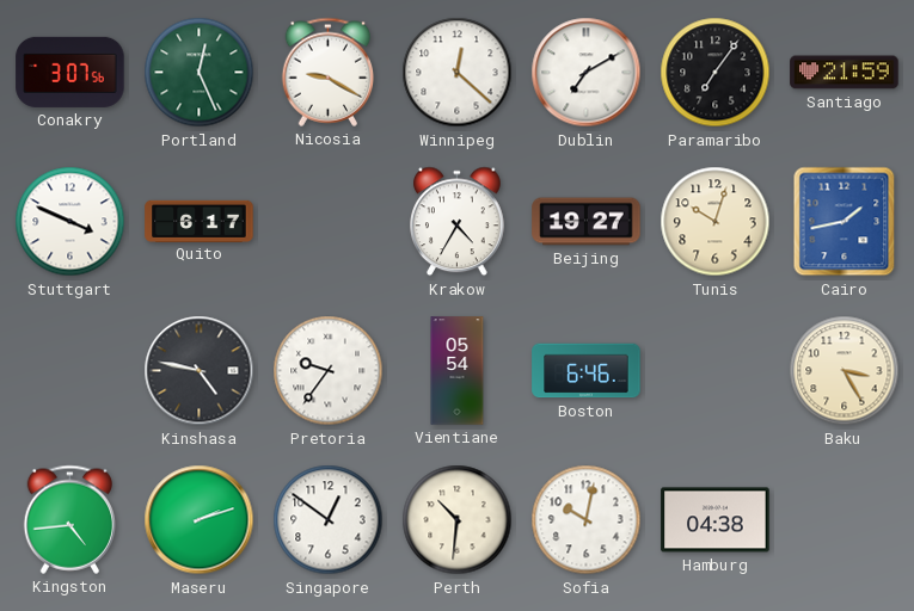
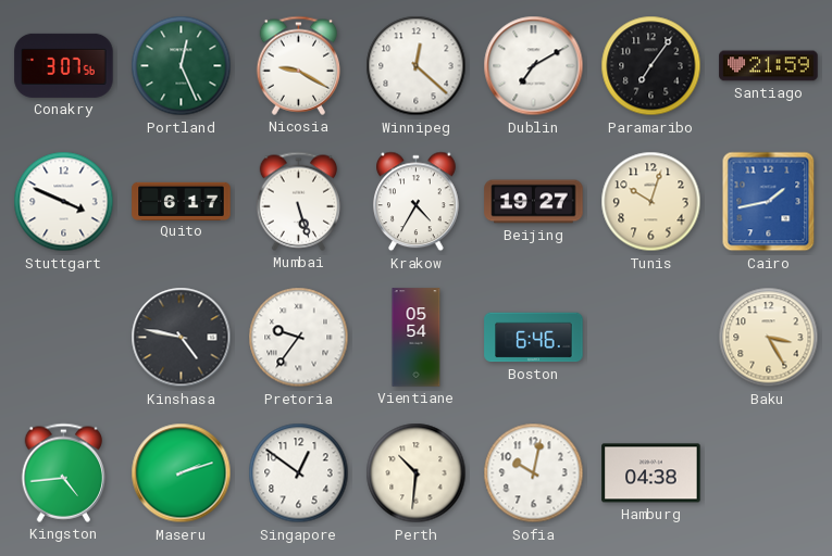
Mumbai: none -> 5:27 (299, 201)
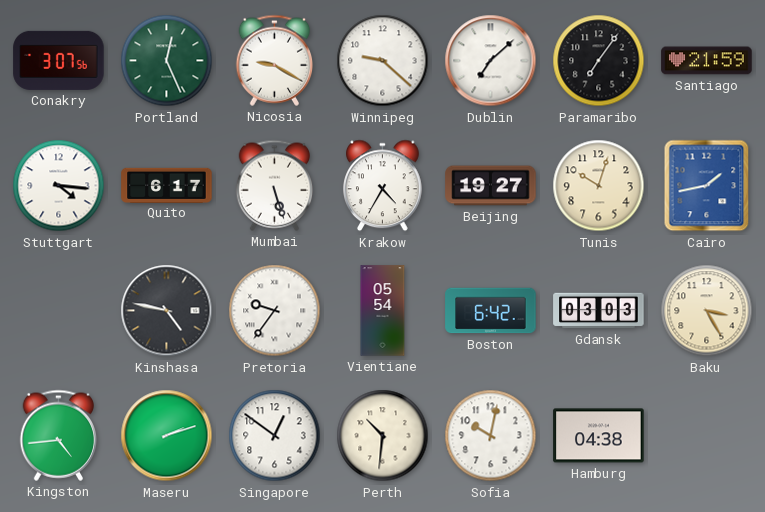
Winnipeg: 12:22 -> 9:22 (383, 61)
Dublin: 7:10 -> 7:08 (491, 61)
Stuttgart: 3:49 -> 4:16 (59, 186)
Boston: 6:46 -> 6:42 (491, 311)
Gdansk: none -> 03:03 (599, 311)
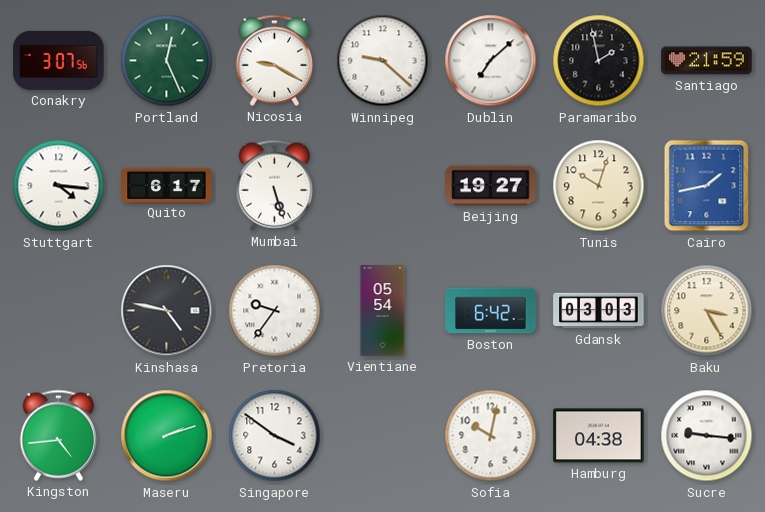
Paramaribo: 7:06 -> 1:58 (599, 61)
Krakow: 4:35 -> none (383, 186)
Singapore: 12:51 -> 3:51 (275, 436)
Perth: 10:31 -> none (383, 436)
Sucre: none -> 9:16 (707, 436)
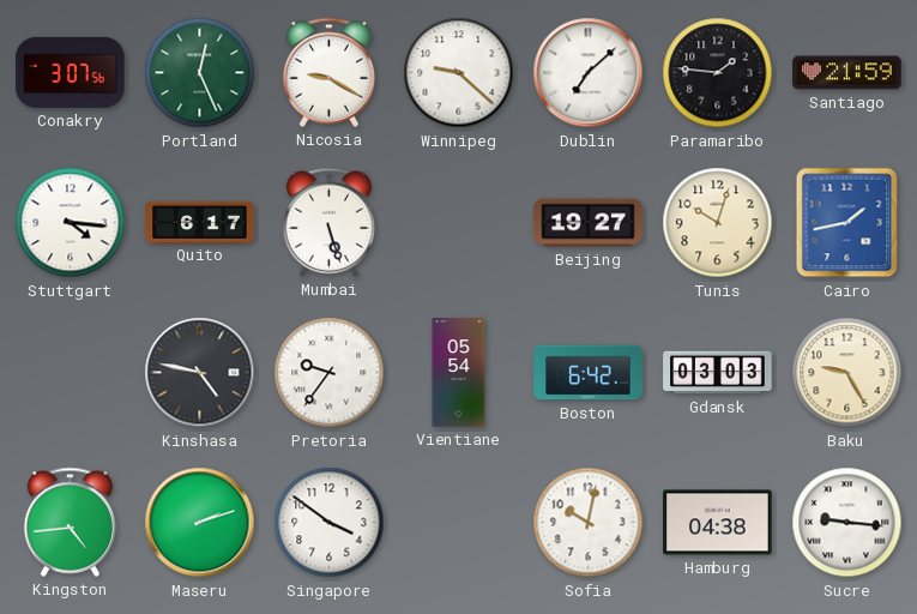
Paramaribo: 1:58 -> 1:46 (718, 73)
Baku: 3:25 -> 9:25 (847, 373)
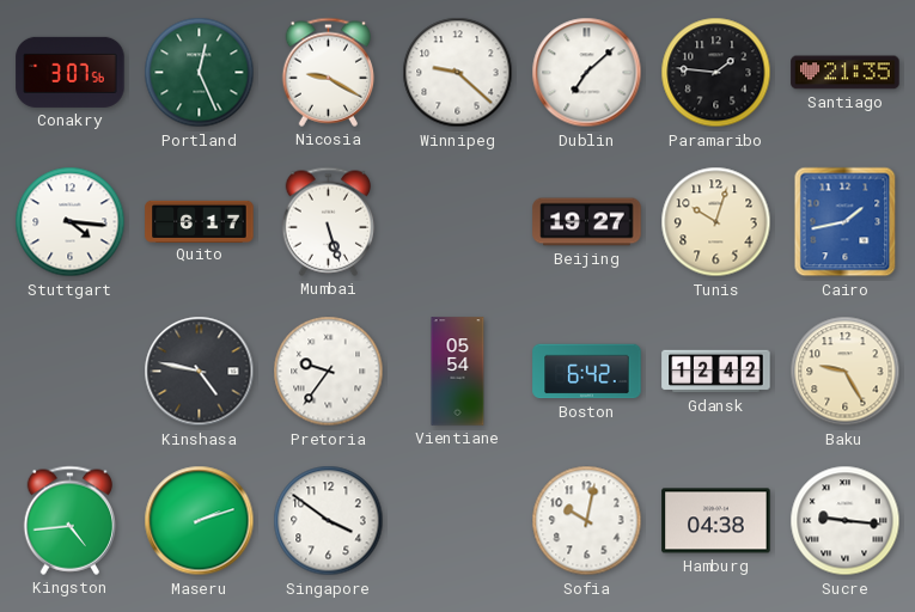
Santiago: 21:59 -> 21:35 (846, 73)
Gdansk: 03:03 -> 12:42 (716, 372)
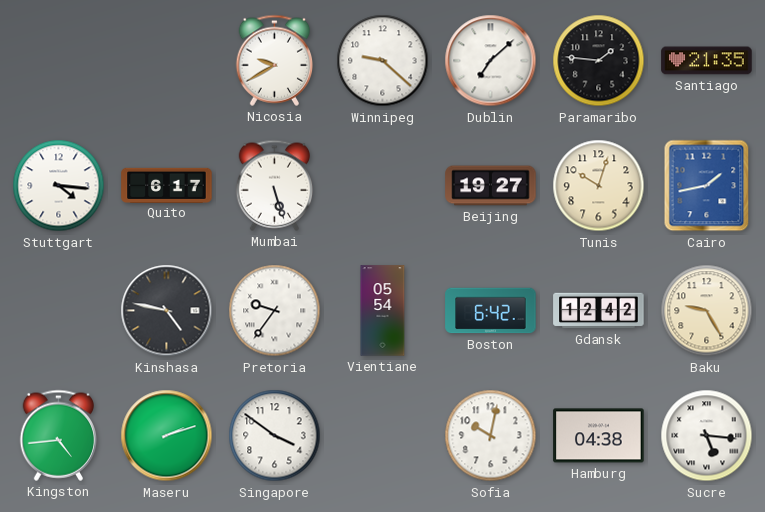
Conakry: 3:07 -> none (71, 72)
Portland: 12:26 -> none (200, 73)
Nicosia: 9:20 -> 9:40 (275, 60)
Sucre: 9:16 -> 5:16 (707, 436)
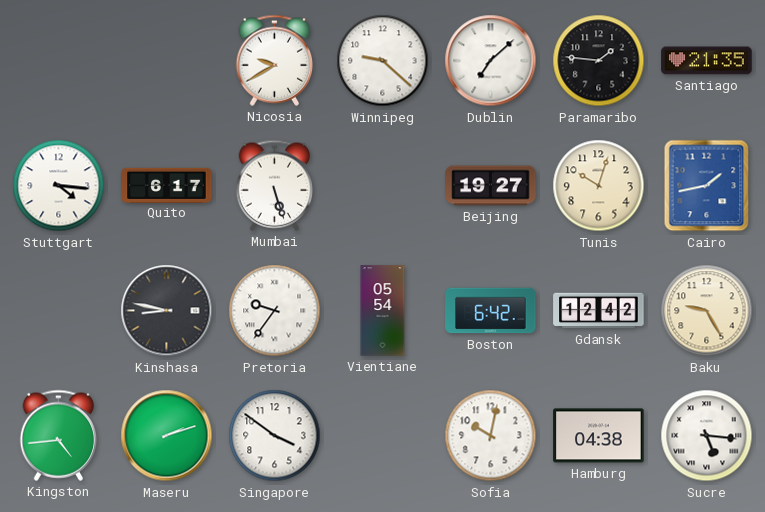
Kinshasa: 4:47 -> 8:47 (167, 311)
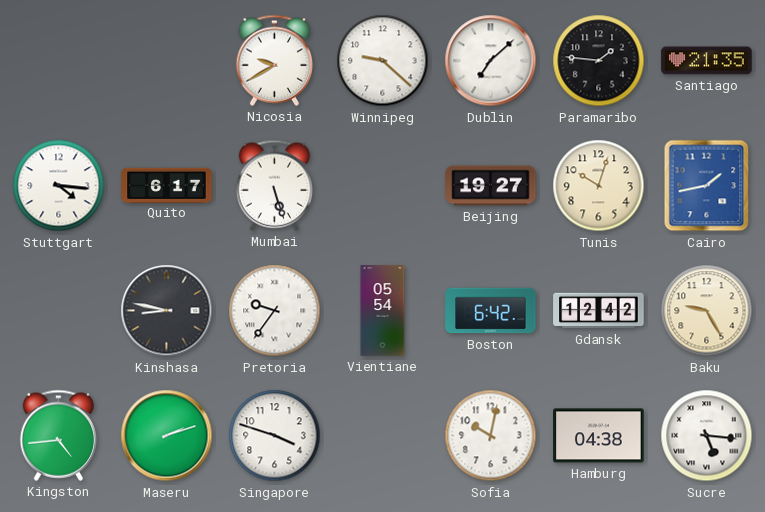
Singapore: 3:51 -> 3:48 (275, 436)
